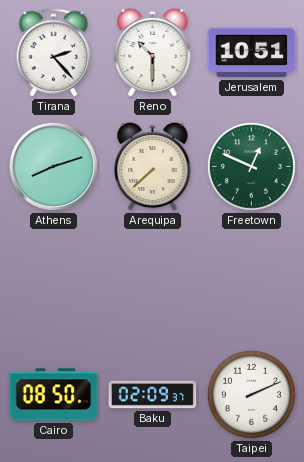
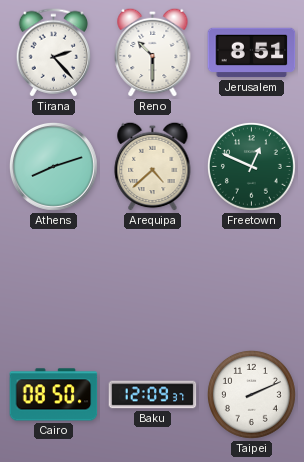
Jerusalem: 10:51 -> 8:51 (252, 53)
Arequipa: 7:38 -> 4:38 (153, 166)
Baku: 02:09 -> 12:09 (153, 395)
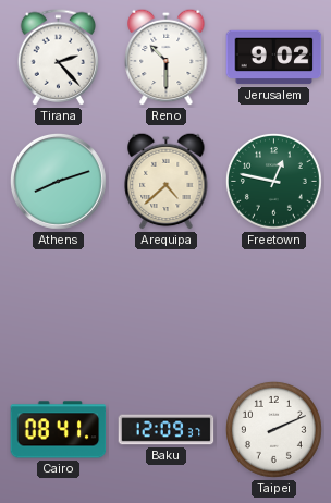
Jerusalem: 8:51 -> 9:02 (274, 58)
Freetown: 12:49 -> 12:47 (273, 181)
Cairo: 08:50 -> 08:41 (59, 430)
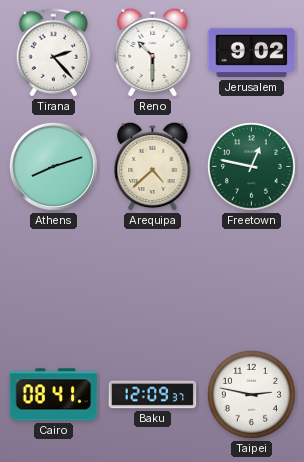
Taipei: 2:11 -> 2:47 (251, 394)
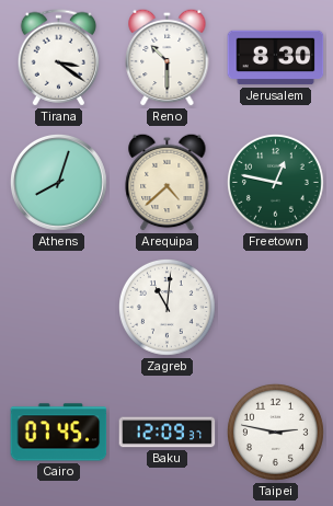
Tirana: 2:23 -> 3:21 (58, 58)
Jerusalem: 9:02 -> 8:30 (276, 58)
Athens: 8:12 -> 8:03 (59, 183)
Zagreb: none -> 11:01 (166, 307)
Cairo: 08:41 -> 07:45 (59, 433)
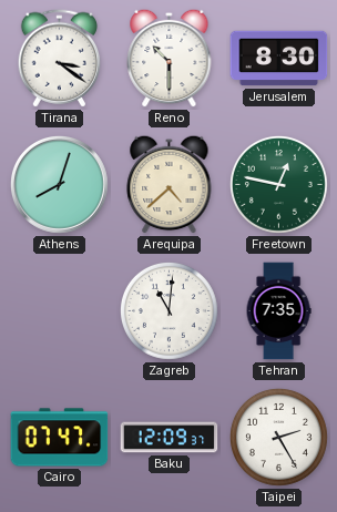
Tehran: none -> 7:35 (278, 311)
Cairo: 07:45 -> 07:47 (60, 438)
Taipei: 2:47 -> 2:25 (278, 437)
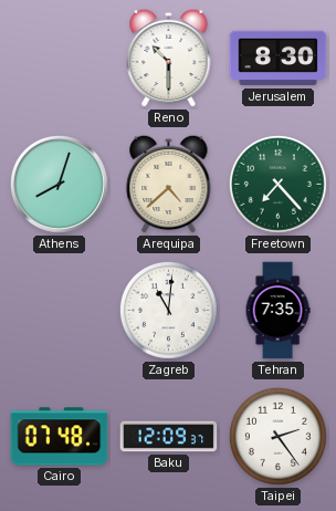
Tirana: 3:21 -> none (59, 59)
Freetown: 12:47 -> 7:23 (277, 184)
Cairo: 07:47 -> 07:48 (60, 437)
Taipei: 2:25 -> 2:24 (277, 436)
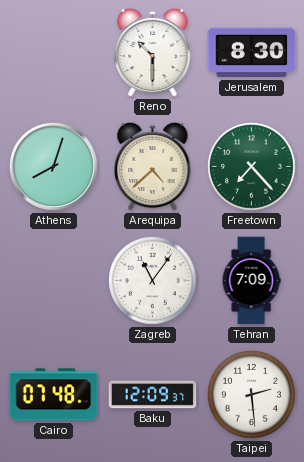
Zagreb: 11:01 -> 11:06 (152, 280)
Tehran: 7:35 -> 7:09 (251, 281)
Taipei: 2:24 -> 2:29 (251, 394)
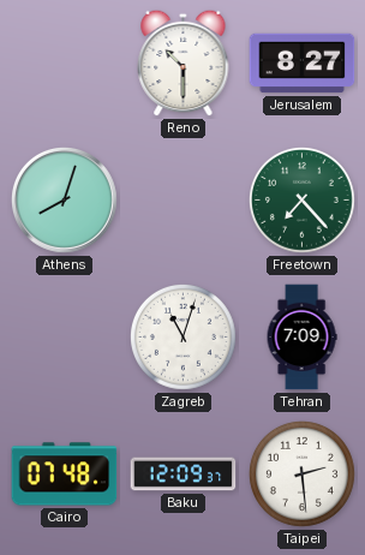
Jerusalem: 8:30 -> 8:27 (303, 64)
Arequipa: 4:38 -> none (153, 166)
Zagreb: 11:06 -> 11:03 (182, 336)
